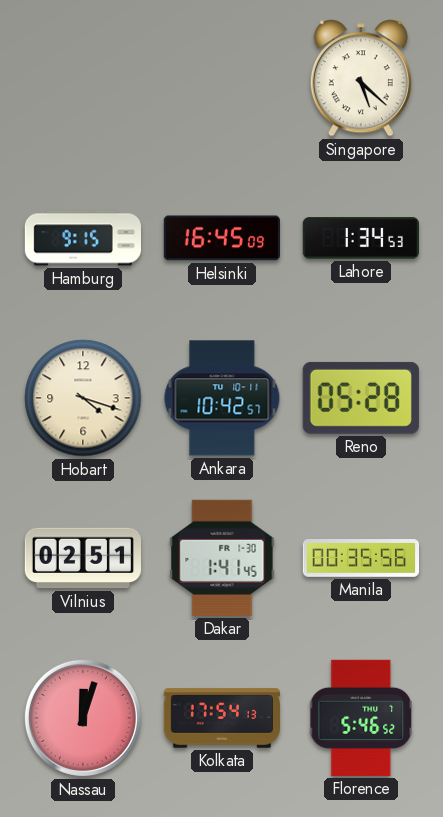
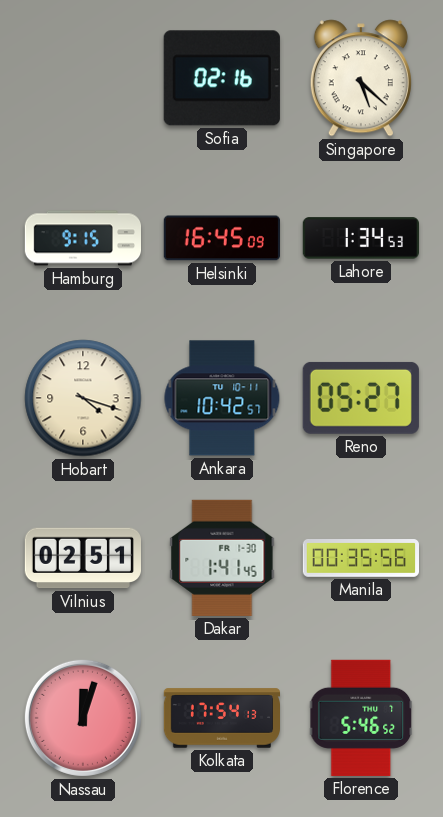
Sofia: none -> 02:16 (222, 78)
Reno: 05:28 -> 05:27 (361, 398)
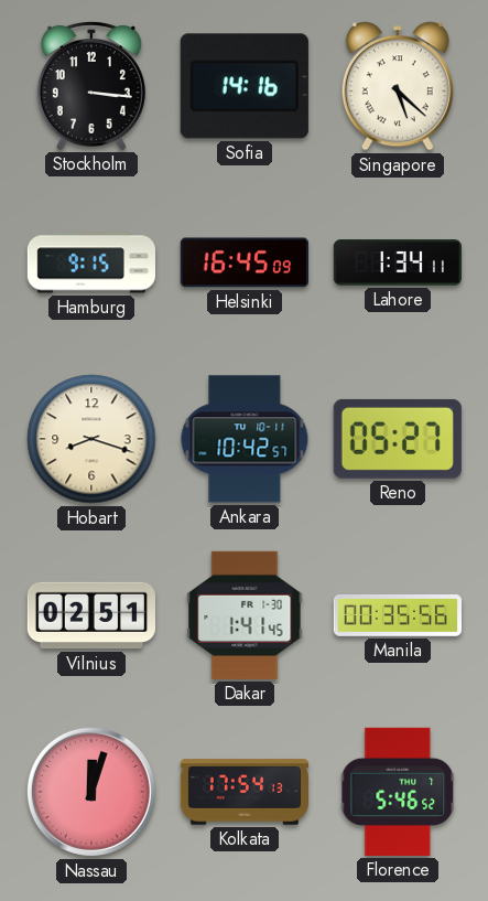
Stockholm: none -> 3:16 (91, 85)
Sofia: 02:16 -> 14:16 (245, 86)
Lahore: 1:34:53 -> 1:34:11 (398, 262)
Hobart: 4:18 -> 8:18 (91, 439)
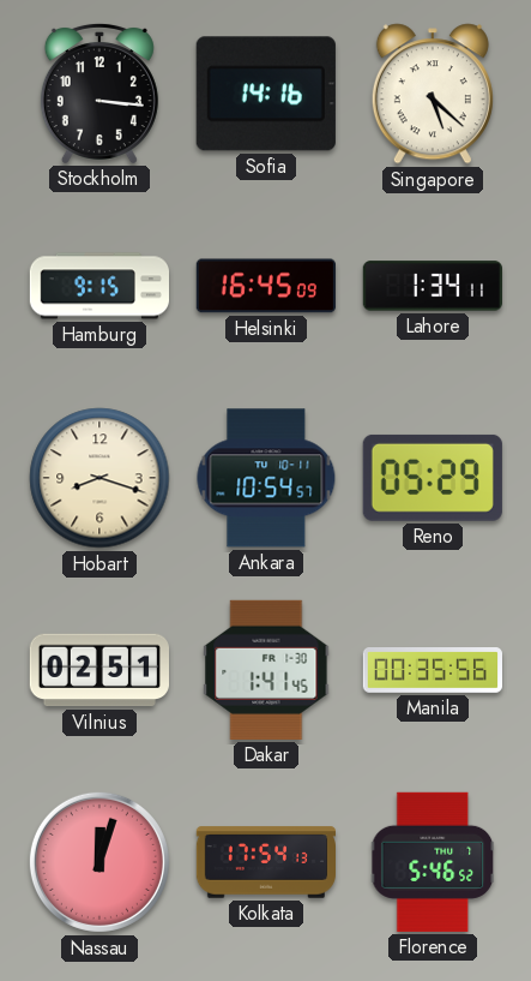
Ankara: 10:42 -> 10:54 (266, 478)
Reno: 05:27 -> 05:29 (433, 478)
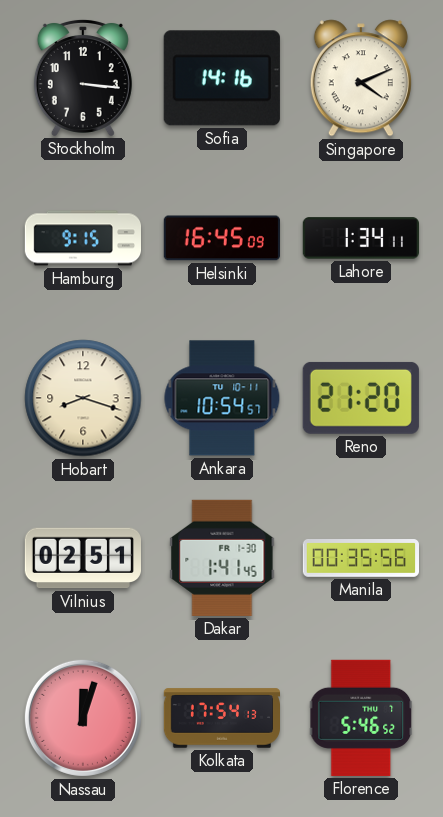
Singapore: 5:22 -> 4:11 (361, 78)
Reno: 05:29 -> 21:20 (361, 398)
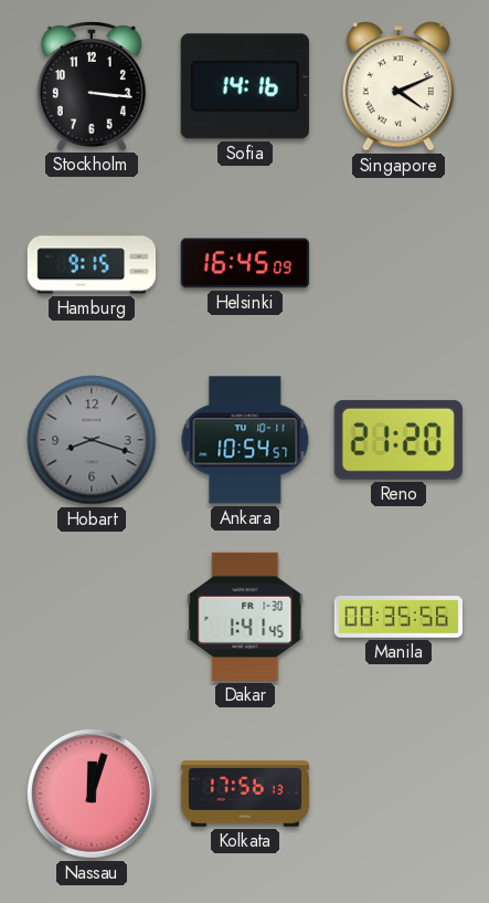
Lahore: 1:34 -> none (361, 238)
Hobart dial: cream -> grey (92, 440)
Vilnius: 02:51 -> none (82, 558)
Kolkata: 17:54 -> 17:56 (244, 794)
Florence: 5:46 -> none (361, 718)
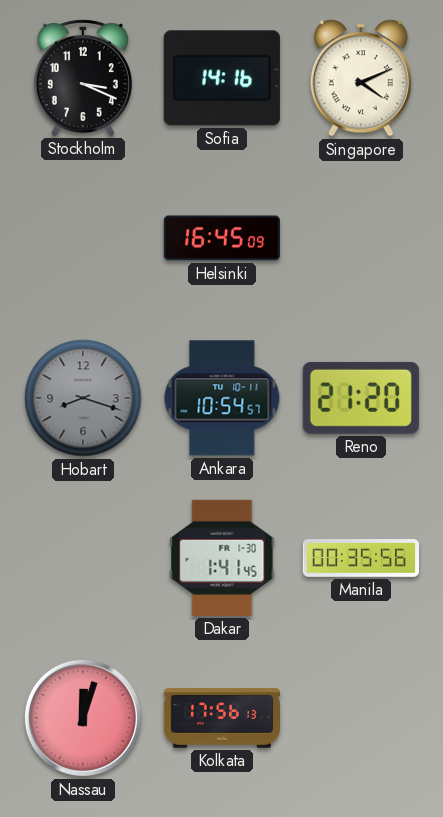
Stockholm: 3:16 -> 3:19 (83, 77)
Hamburg: 9:15 -> none (91, 263)
